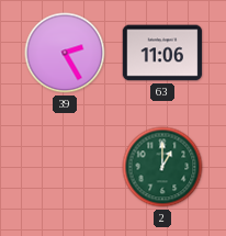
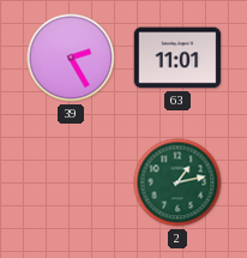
63: 11:06 -> 11:01 (177, 58)
2: 1:00 -> 1:13 (177, 182)
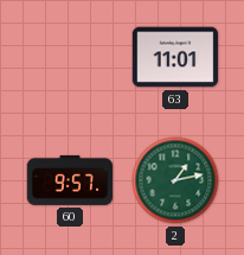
39: 2:25 -> none (71, 58)
60: none -> 9:57 (70, 180)
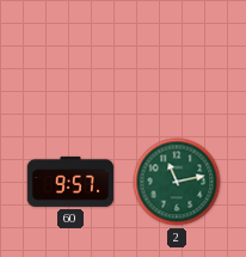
63: 11:01 -> none (175, 57)
2: 1:13 -> 11:13 (177, 182)
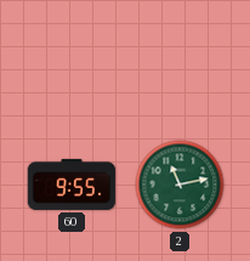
60: 9:57 -> 9:55 (72, 185)
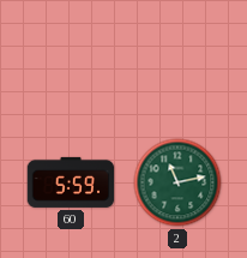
60: 9:55 -> 5:59 (71, 182)
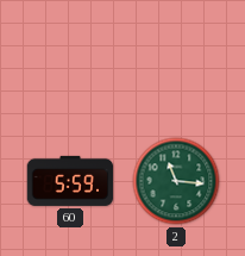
2: 11:13 -> 11:16 (176, 181)
